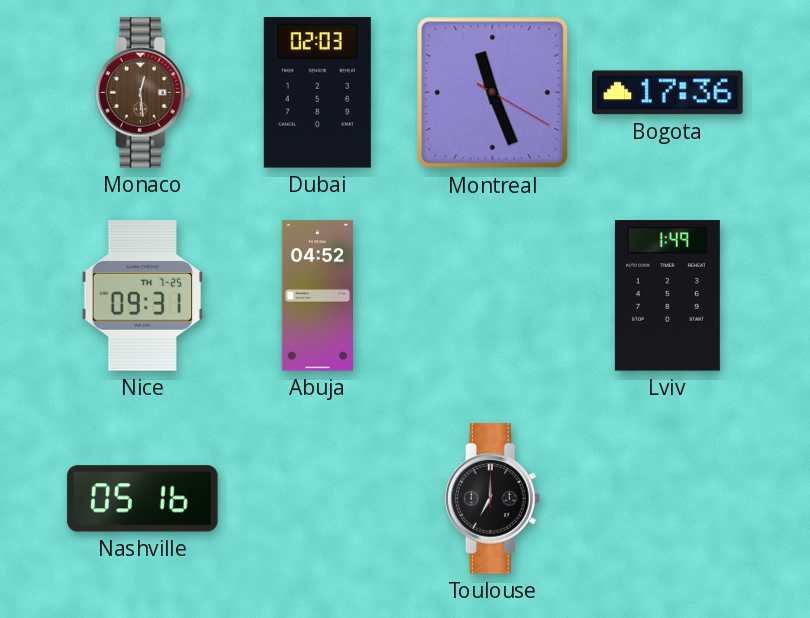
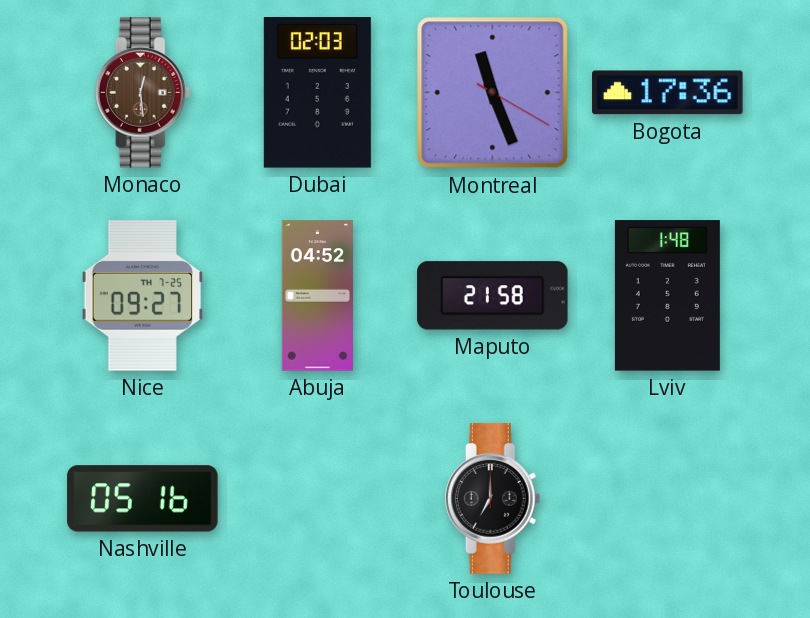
Nice: 09:31 -> 09:27 (142, 296)
Maputo: none -> 21:58 (493, 296)
Lviv: 1:49 -> 1:48 (667, 296)
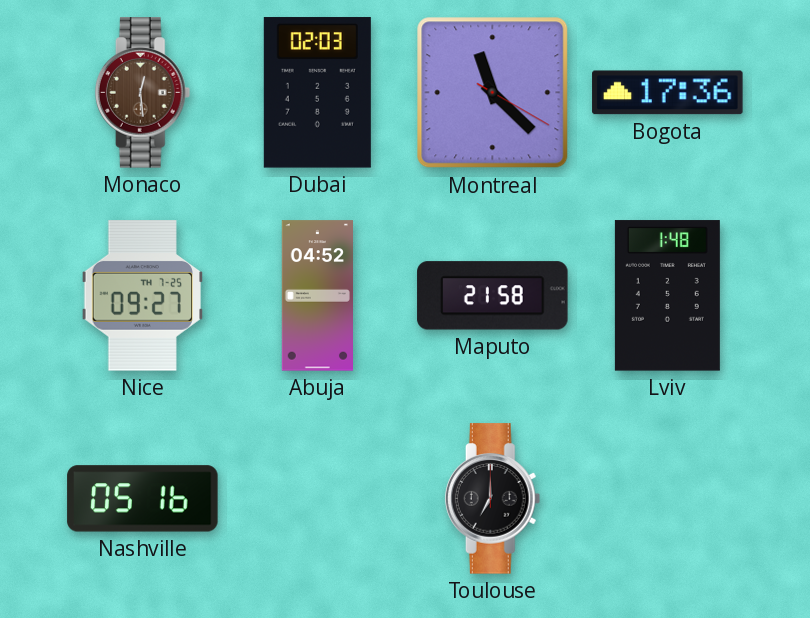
Montreal: 11:26 -> 11:22 (493, 93)
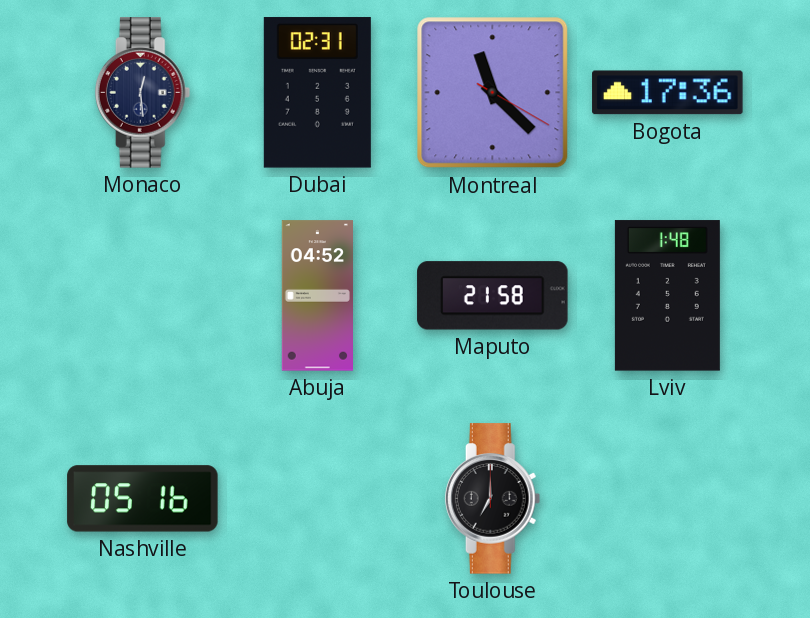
Monaco dial: brown -> navy (143, 93)
Dubai: 02:03 -> 02:31 (317, 93)
Nice: 09:27 -> none (142, 296)
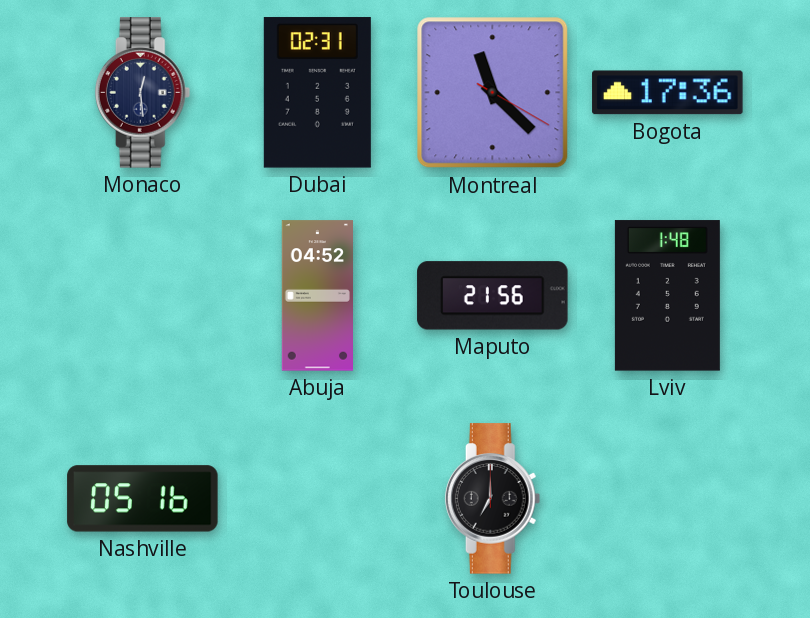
Maputo: 21:58 -> 21:56 (493, 296)
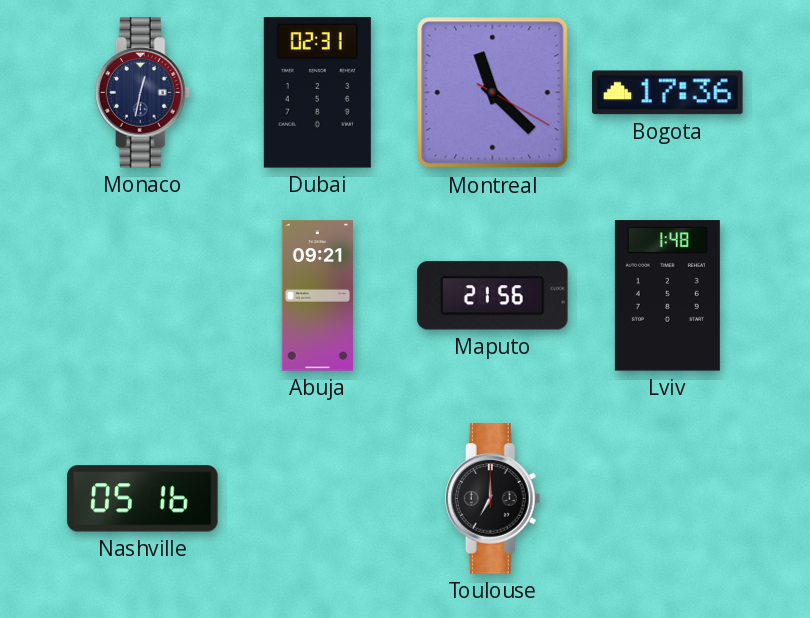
Monaco: 12:29 -> 12:32 (143, 93)
Abuja: 04:52 -> 09:21 (317, 296)
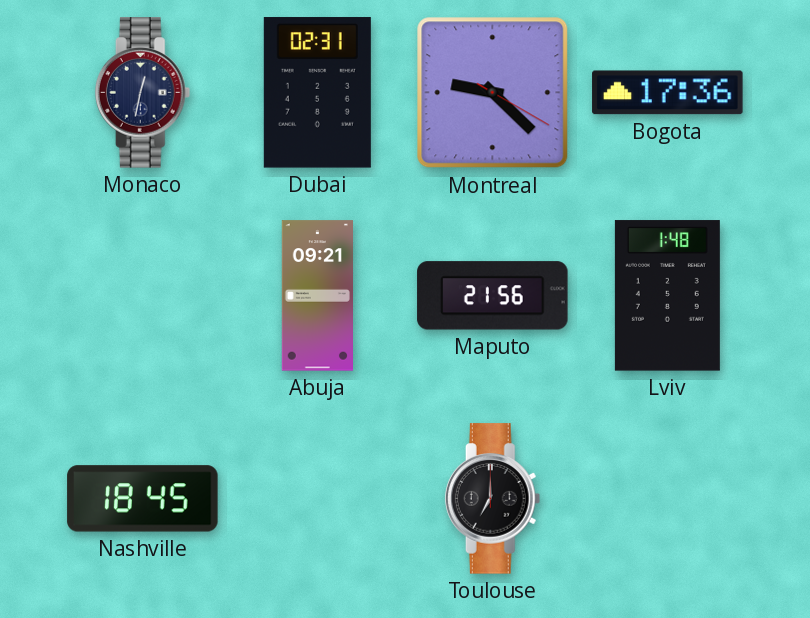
Montreal: 11:22 -> 9:22 (493, 93)
Nashville: 05:16 -> 18:45 (143, 499)
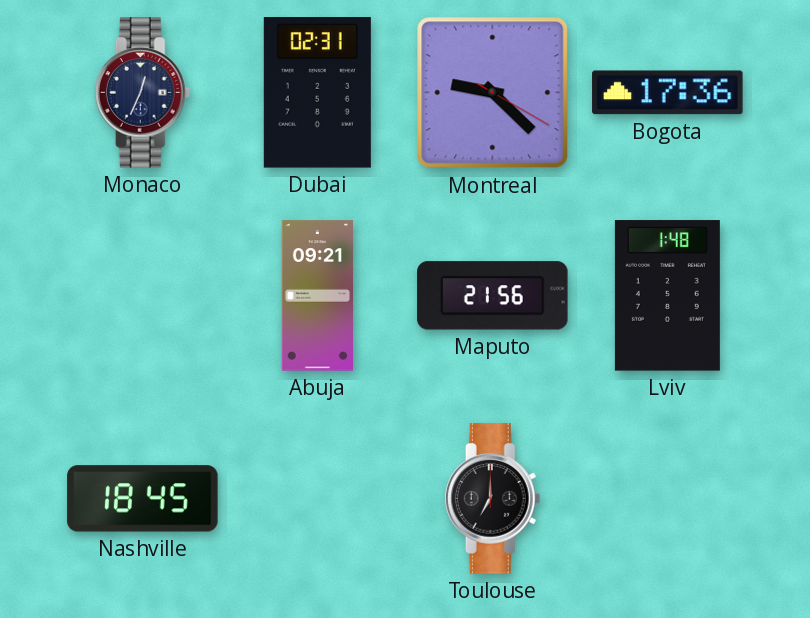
Monaco: 12:32 -> 12:34 (143, 93)
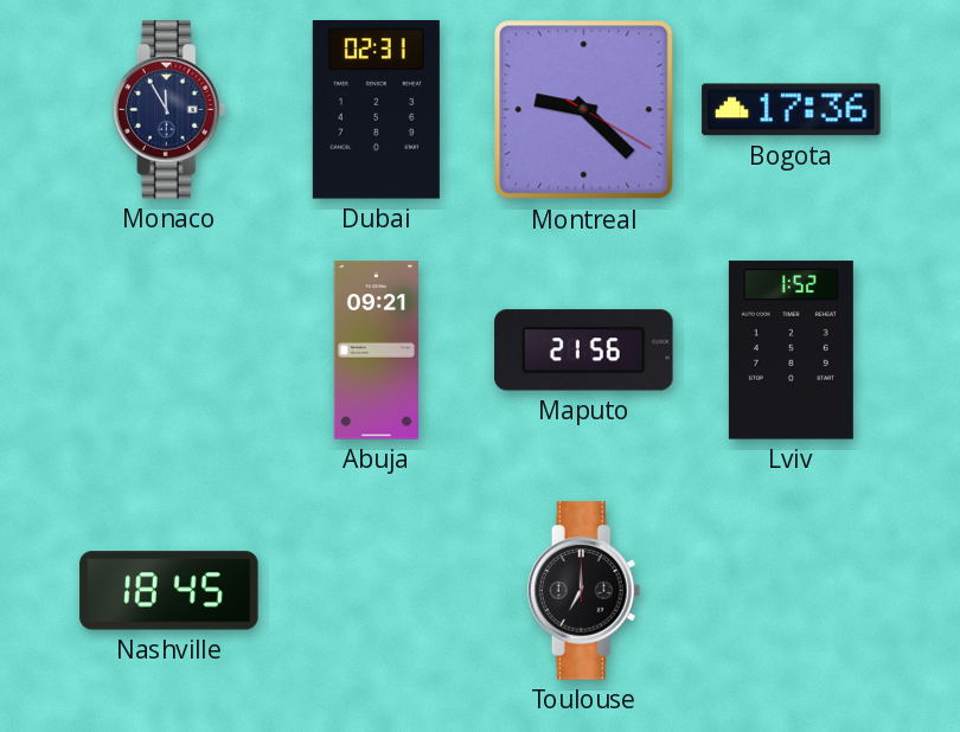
Monaco: 12:34 -> 11:55 (169, 110)
Lviv: 1:48 -> 1:52 (791, 351)
